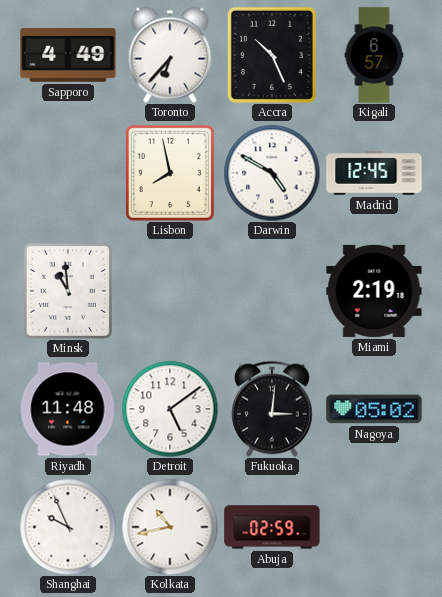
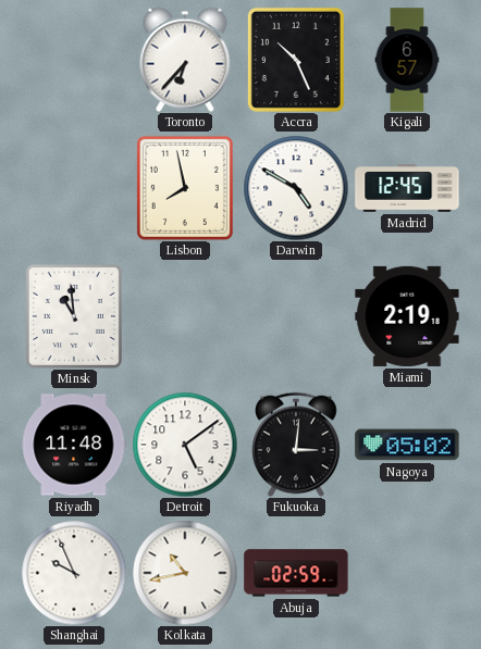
Sapporo: 4:49 -> none (68, 55)
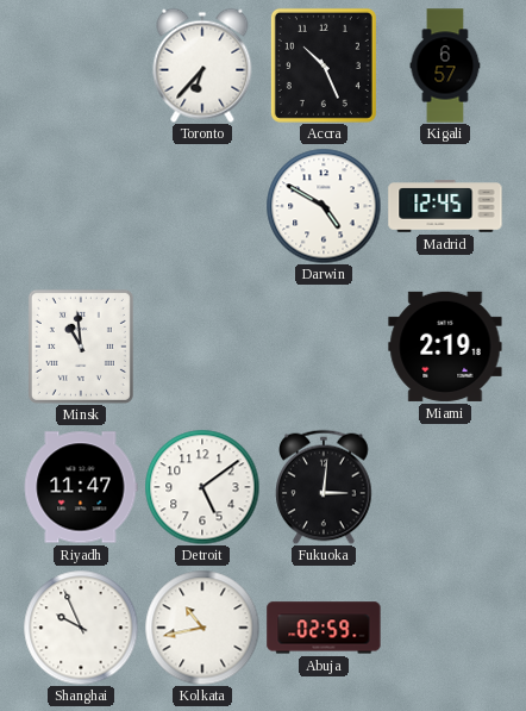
Lisbon: 7:58 -> none (185, 188)
Riyadh: 11:48 -> 11:47 (81, 487)
Nagoya: 05:02 -> none (407, 445)
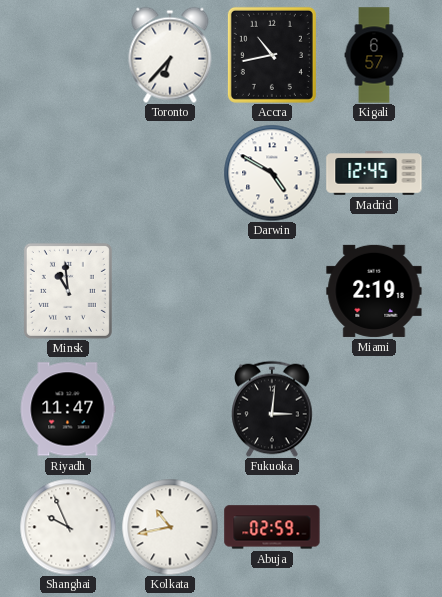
Accra: 10:26 -> 10:43 (272, 55)
Detroit: 5:09 -> none (202, 487)
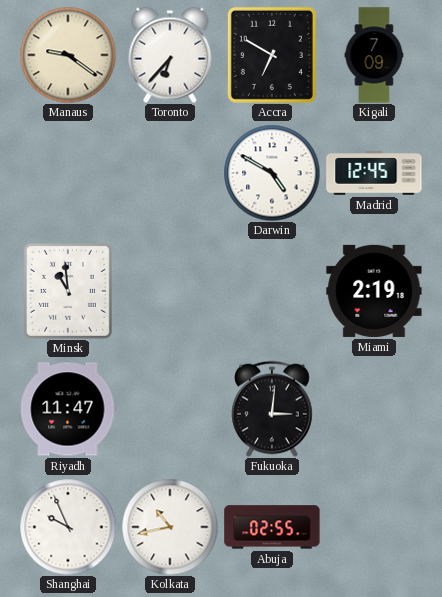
Manaus: none -> 9:21 (68, 55)
Accra: 10:43 -> 6:50 (272, 55)
Kigali: 6:57 -> 7:09 (374, 55)
Abuja: 02:59 -> 02:55 (272, 527)
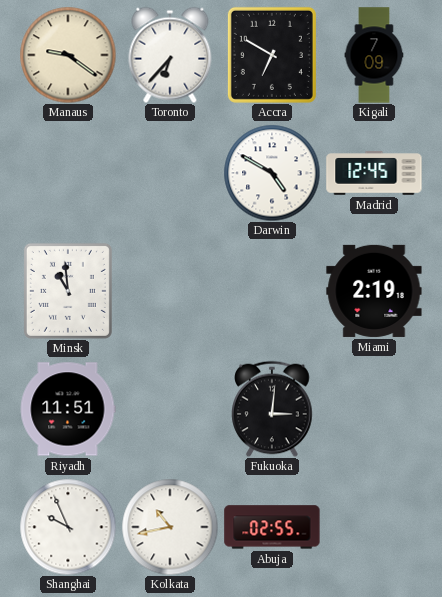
Riyadh: 11:47 -> 11:51 (68, 409)
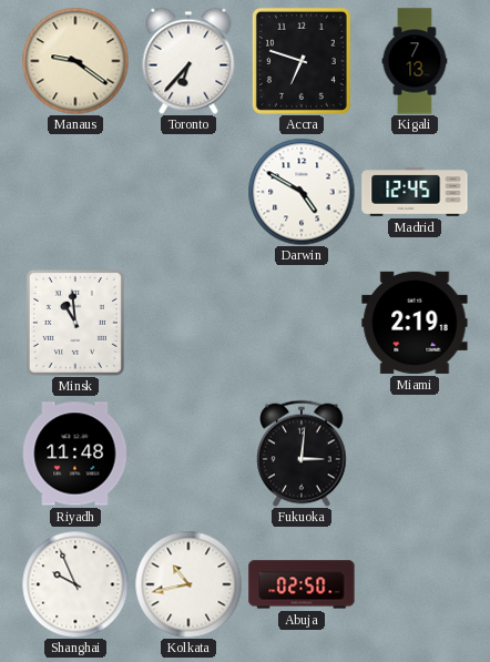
Accra: 6:50 -> 6:48 (302, 61)
Kigali: 7:09 -> 7:13 (415, 61)
Riyadh: 11:51 -> 11:48 (75, 454)
Abuja: 02:55 -> 02:50 (302, 584)
